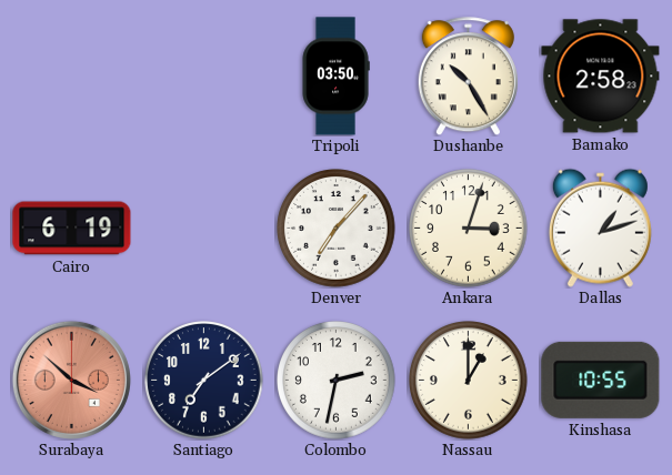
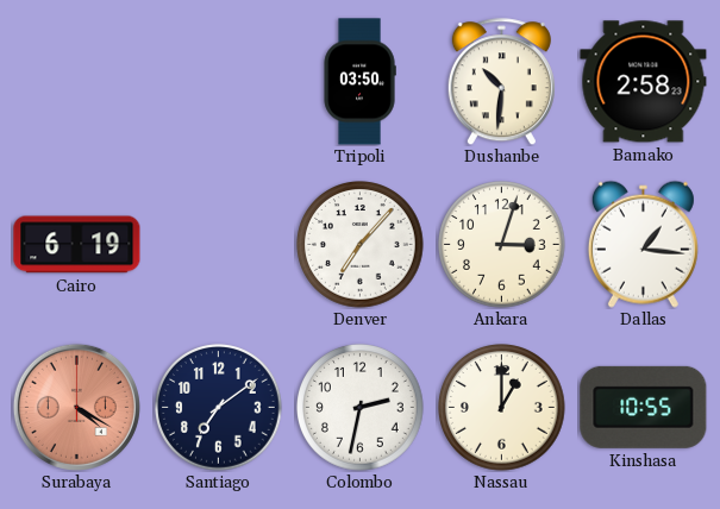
Dushanbe: 10:25 -> 10:31 (501, 82)
Dallas: 1:12 -> 1:16 (643, 244)
Surabaya: 3:52 -> 4:20 (76, 407)
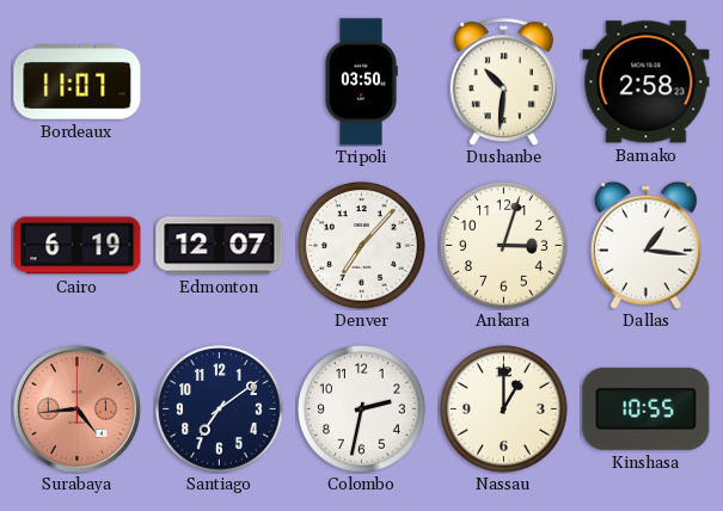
Bordeaux: none -> 11:07 (78, 82)
Edmonton: none -> 12:07 (220, 246)
Surabaya: 4:20 -> 4:44 (76, 408)
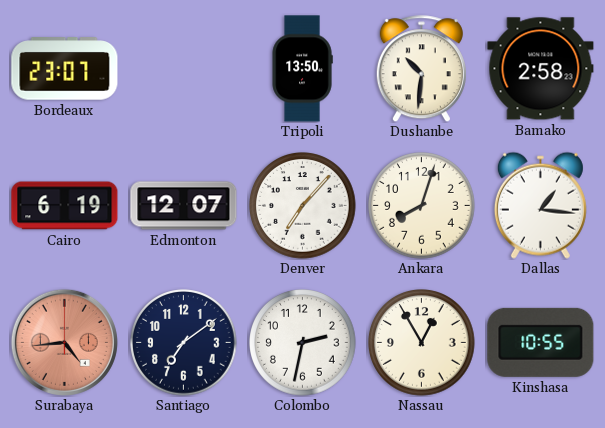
Bordeaux: 11:07 -> 23:07 (65, 69)
Tripoli: 03:50 -> 13:50 (302, 69)
Ankara: 3:03 -> 8:03 (422, 206)
Nassau: 1:00 -> 12:55 (422, 343)
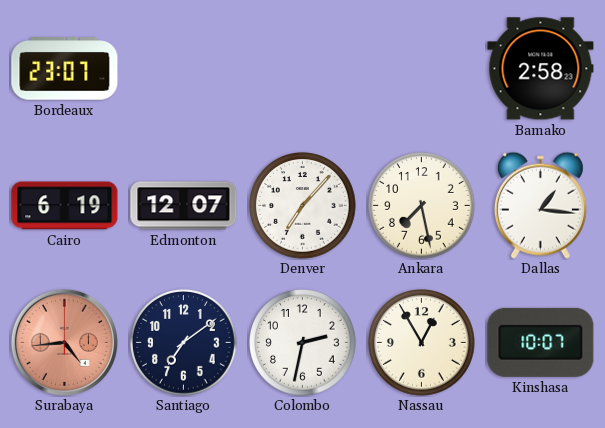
Tripoli: 13:50 -> none (302, 69)
Dushanbe: 10:31 -> none (421, 69)
Ankara: 8:03 -> 7:28 (422, 206)
Kinshasa: 10:55 -> 10:07 (541, 342)
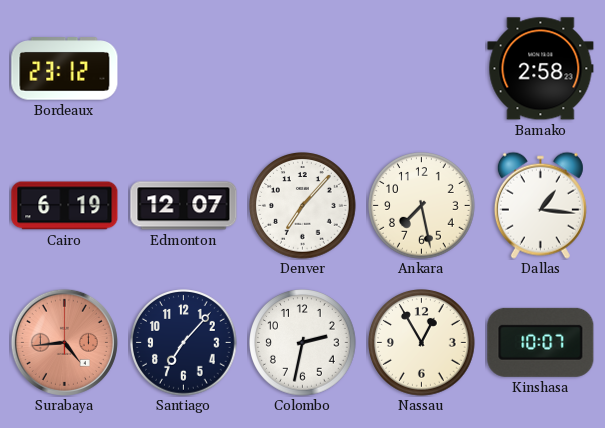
Bordeaux: 23:07 -> 23:12 (65, 69)
Santiago: 7:09 -> 7:07 (184, 343)
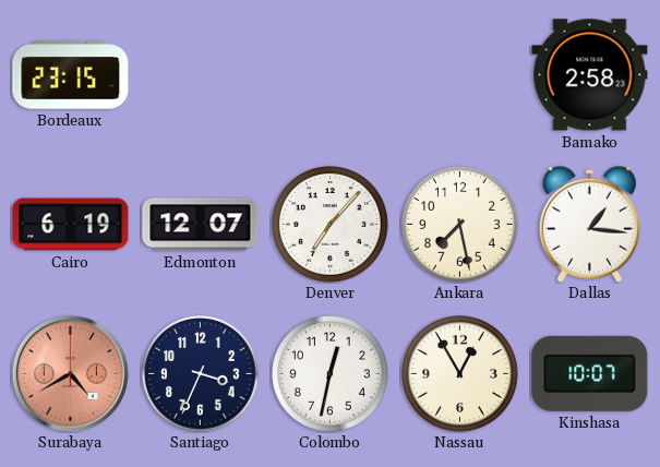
Bordeaux: 23:12 -> 23:15 (71, 75)
Surabaya: 4:44 -> 4:40 (70, 373)
Santiago: 7:07 -> 3:34 (201, 374)
Colombo: 2:32 -> 12:32 (331, 374)
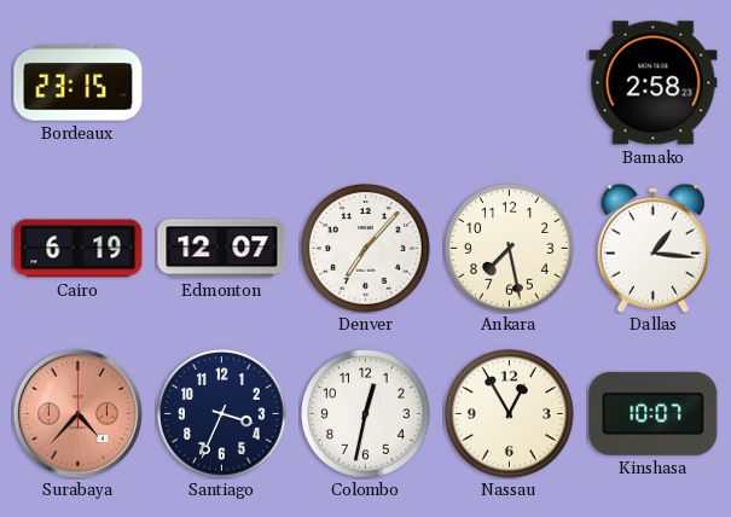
Surabaya: 4:40 -> 4:37 (77, 413)
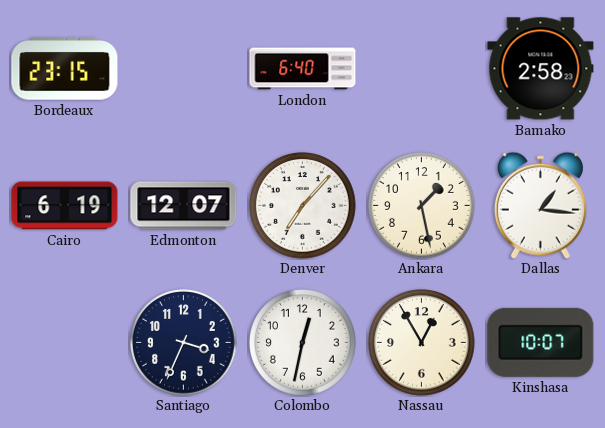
London: none -> 6:40 (303, 69)
Ankara: 7:28 -> 1:28 (422, 206)
Surabaya: 4:37 -> none (77, 413)
